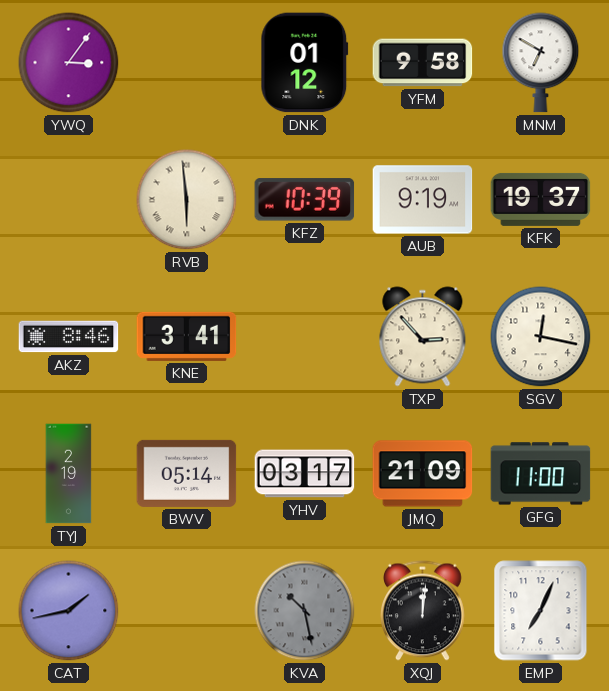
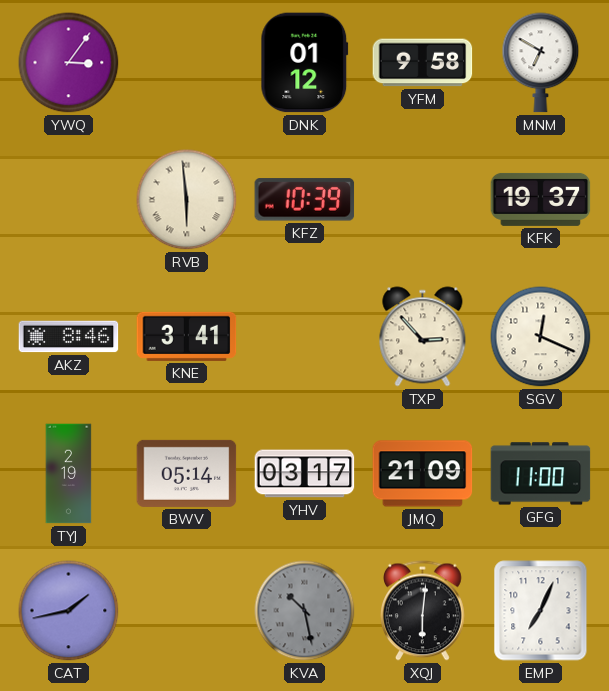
AUB: 9:19 -> none (423, 200)
SGV: 12:17 -> 12:19 (541, 337)
XQJ: 12:01 -> 6:01 (423, 611)
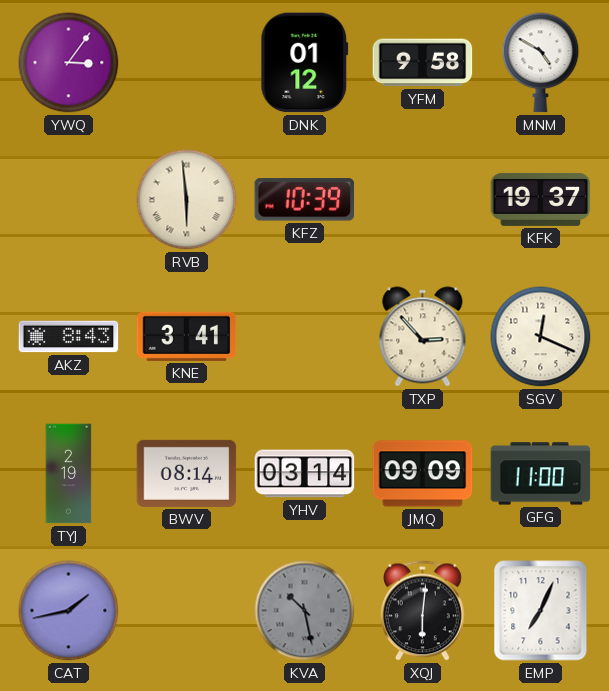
MNM: 6:50 -> 4:50 (541, 63)
AKZ: 8:46 -> 8:43 (69, 337)
BWV: 05:14 -> 08:14 (187, 473)
YHV: 03:17 -> 03:14 (305, 474)
JMQ: 21:09 -> 09:09 (423, 474)
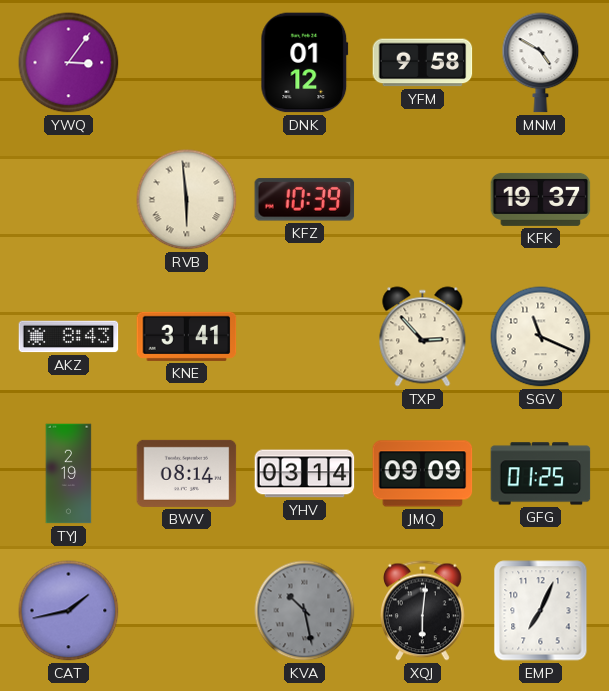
SGV: 12:19 -> 11:19 (541, 337)
GFG: 11:00 -> 01:25 (541, 474)
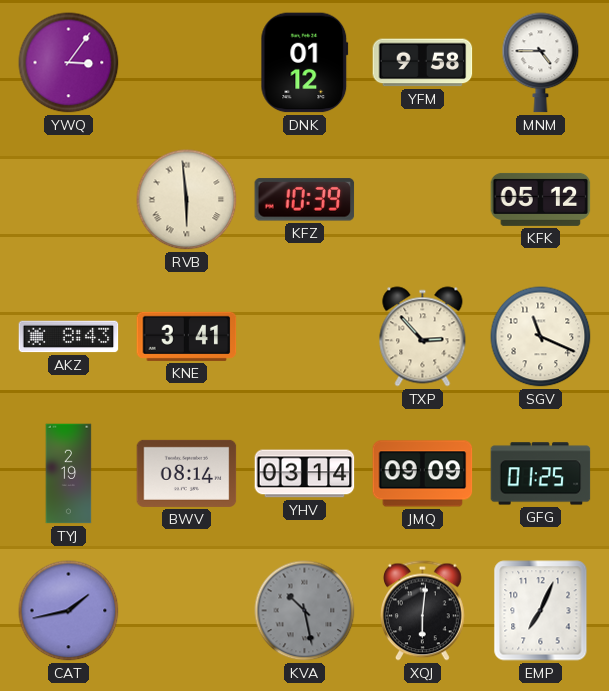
MNM: 4:50 -> 4:45 (541, 63)
KFK: 19:37 -> 05:12 (541, 199)
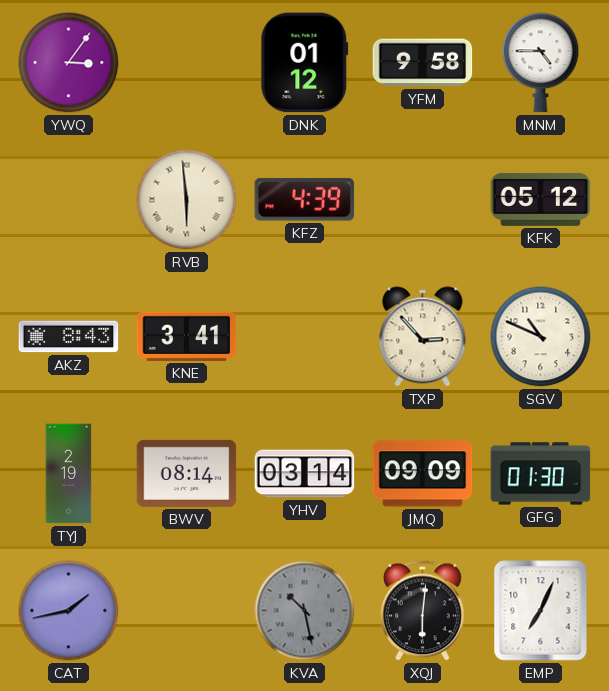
KFZ: 10:39 -> 4:39 (305, 200)
SGV: 11:19 -> 10:49 (541, 337)
GFG: 01:25 -> 01:30 (541, 474)
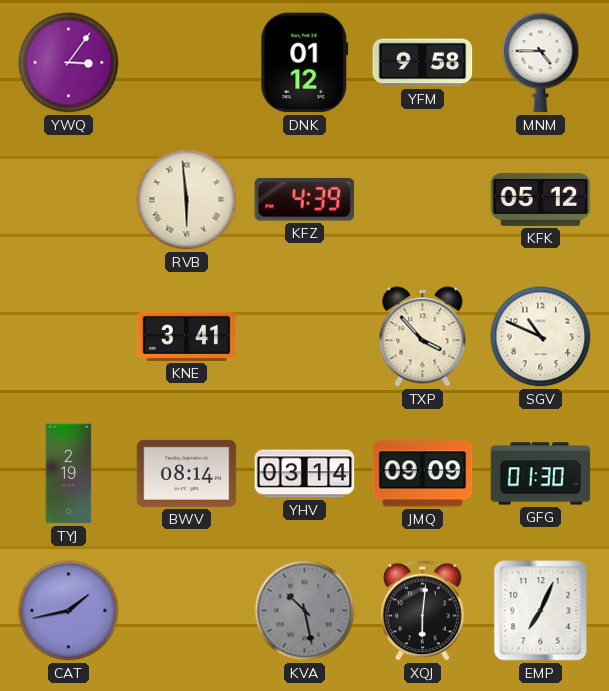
AKZ: 8:43 -> none (69, 337)
TXP: 2:53 -> 3:53 (423, 337)
